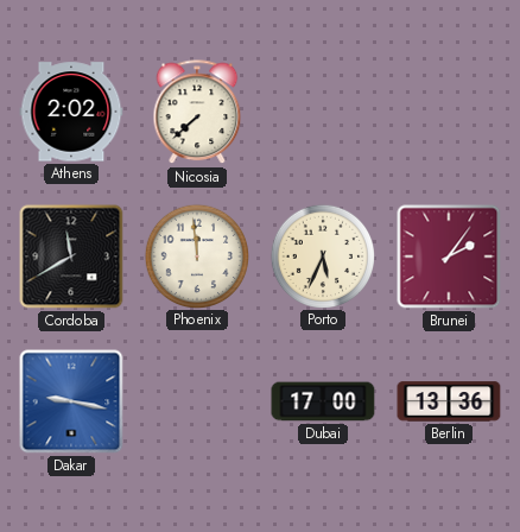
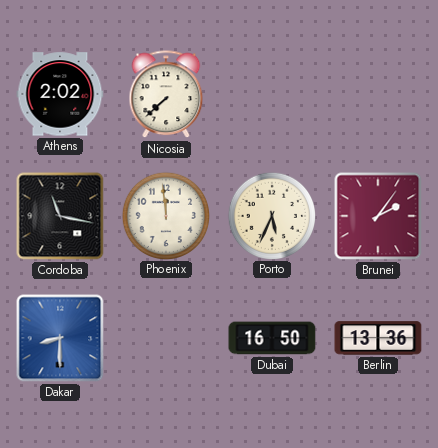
Cordoba: 11:40 -> 11:17 (60, 216)
Dakar: 9:17 -> 8:30 (60, 338)
Dubai: 17:00 -> 16:50 (272, 338)
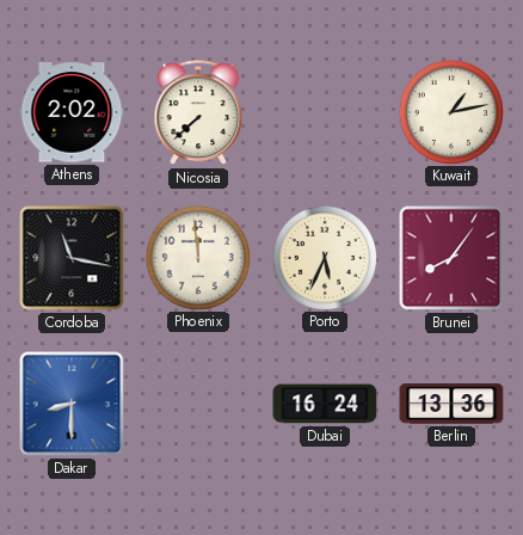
Kuwait: none -> 1:13 (450, 111)
Brunei: 2:06 -> 8:06 (451, 258)
Dubai: 16:50 -> 16:24 (325, 404)
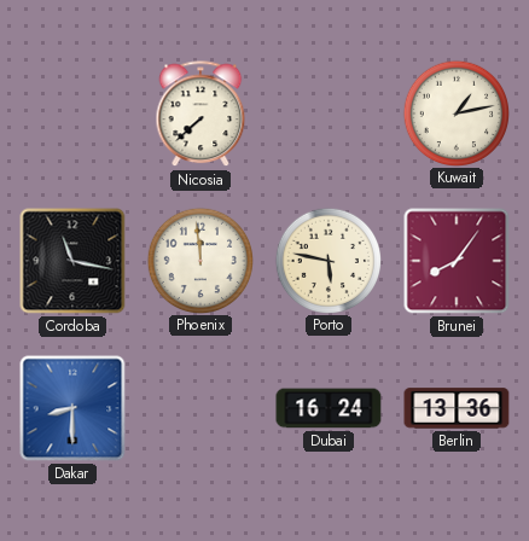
Athens: 2:02 -> none (72, 112)
Porto: 5:34 -> 5:47 (327, 260)
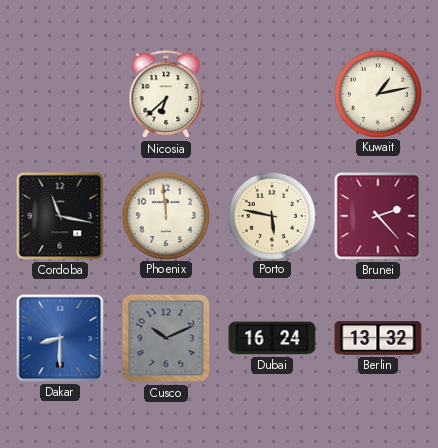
Nicosia: 7:38 -> 6:38 (166, 95)
Brunei: 8:06 -> 2:23 (378, 216)
Cusco: none -> 10:11 (166, 338)
Berlin: 13:36 -> 13:32 (378, 338)
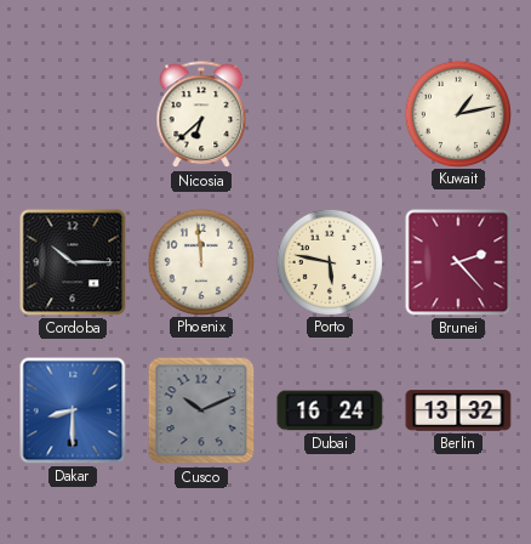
Cordoba: 11:17 -> 10:15 (73, 262)
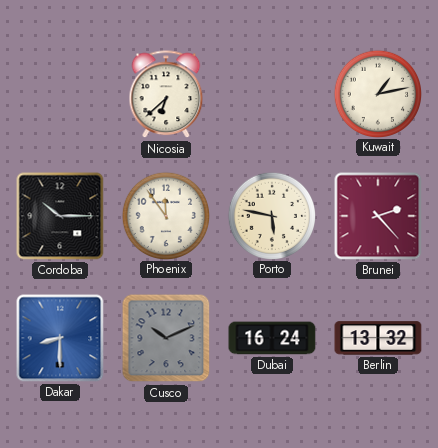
Phoenix: 11:59 -> 11:54 (165, 215)
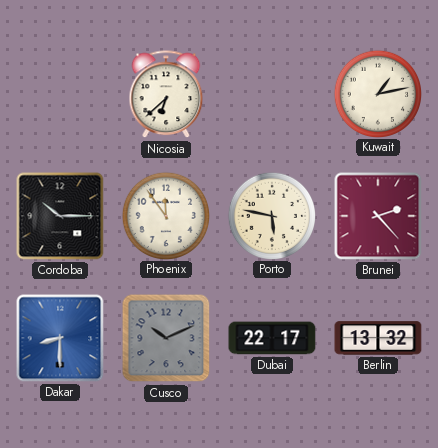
Dubai: 16:24 -> 22:17 (272, 338)
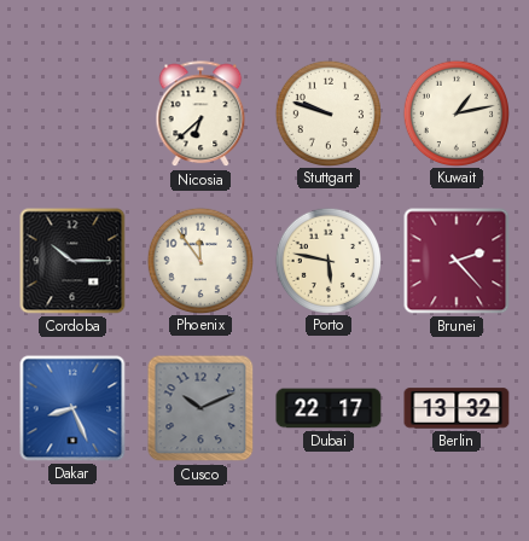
Stuttgart: none -> 9:48 (327, 112)
Dakar: 8:30 -> 8:26 (72, 408)
